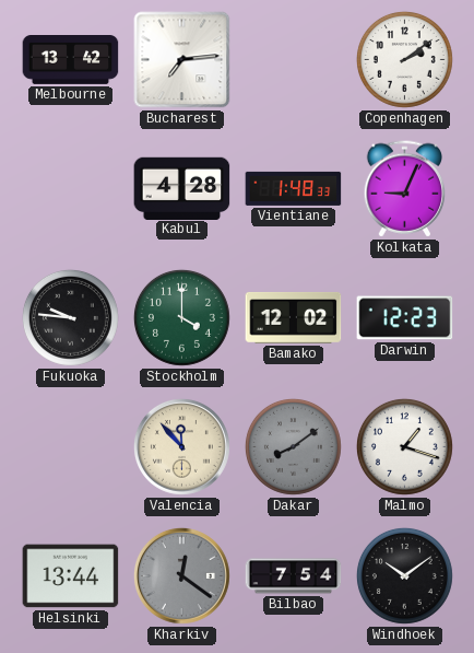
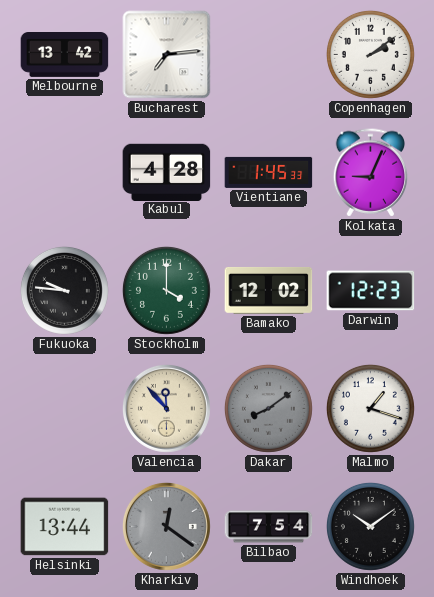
Vientiane: 1:48 -> 1:45 (269, 172)
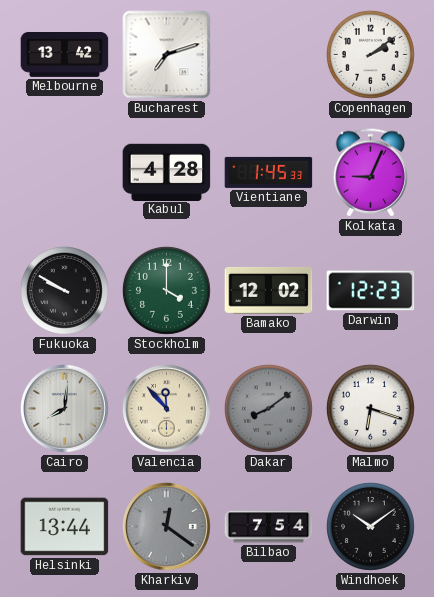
Bucharest: 7:14 -> 7:12 (167, 55)
Fukuoka: 9:46 -> 9:50 (64, 290)
Cairo: none -> 8:01 (64, 408)
Malmo: 1:18 -> 6:18 (370, 408)
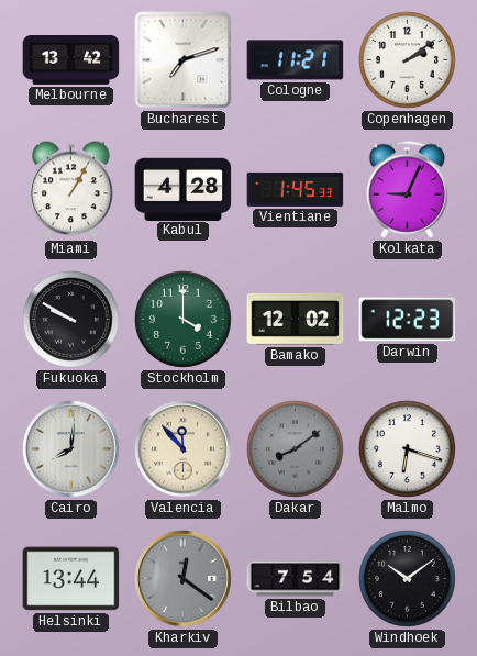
Cologne: none -> 11:21 (296, 60)
Miami: none -> 1:05 (71, 190)
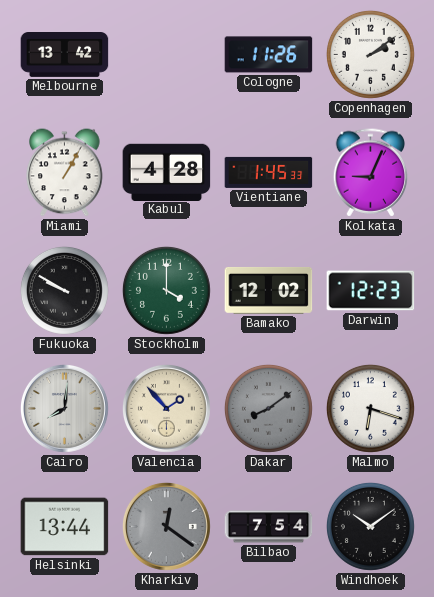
Bucharest: 7:12 -> none (184, 60)
Cologne: 11:21 -> 11:26 (269, 55)
Valencia: 11:53 -> 1:53 (166, 408)
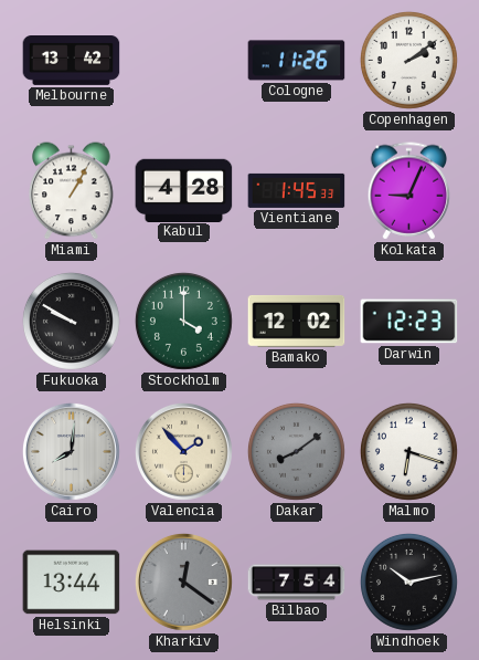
Windhoek: 10:09 -> 10:13 (408, 582)
